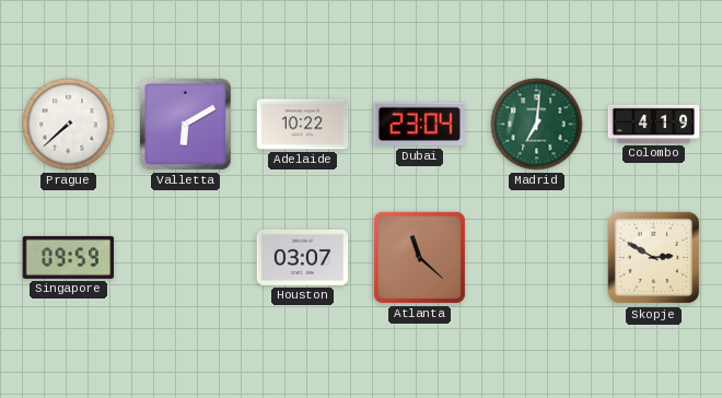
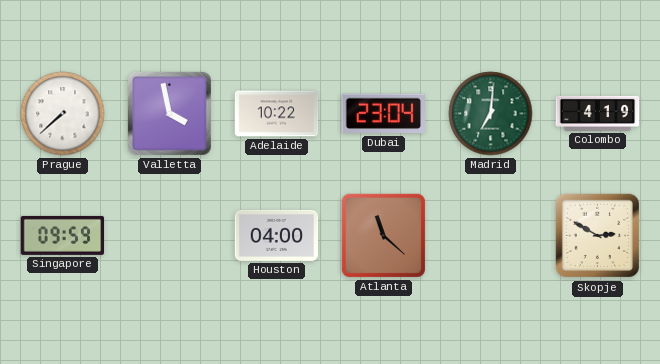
Valletta: 6:10 -> 3:58 (169, 113)
Houston: 03:07 -> 04:00 (277, 235)
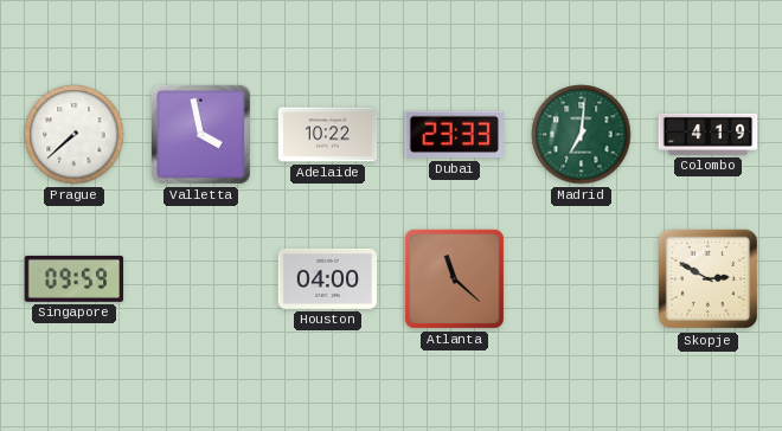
Dubai: 23:04 -> 23:33 (455, 135)
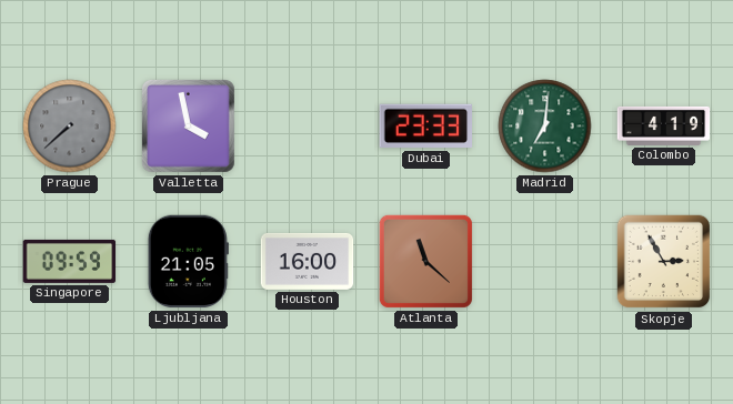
Prague dial: white -> grey (70, 127)
Adelaide: 10:22 -> none (328, 135)
Ljubljana: none -> 21:05 (188, 262)
Houston: 04:00 -> 16:00 (308, 261)
Skopje: 2:50 -> 2:55 (664, 262)
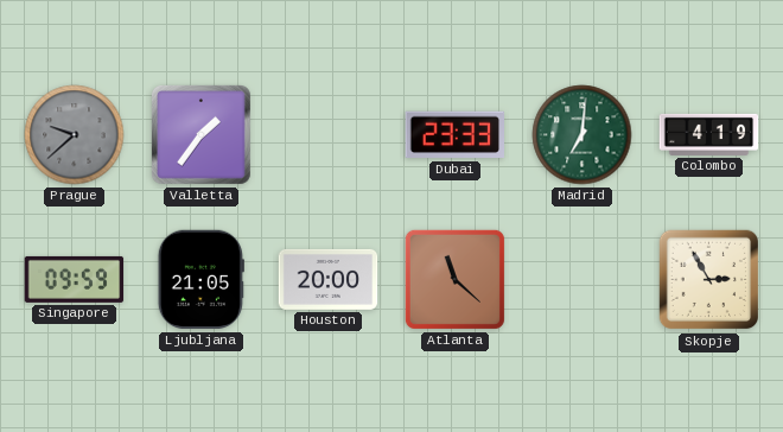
Prague: 7:38 -> 9:38 (75, 135)
Valletta: 3:58 -> 1:36 (200, 134)
Houston: 16:00 -> 20:00 (329, 279)
